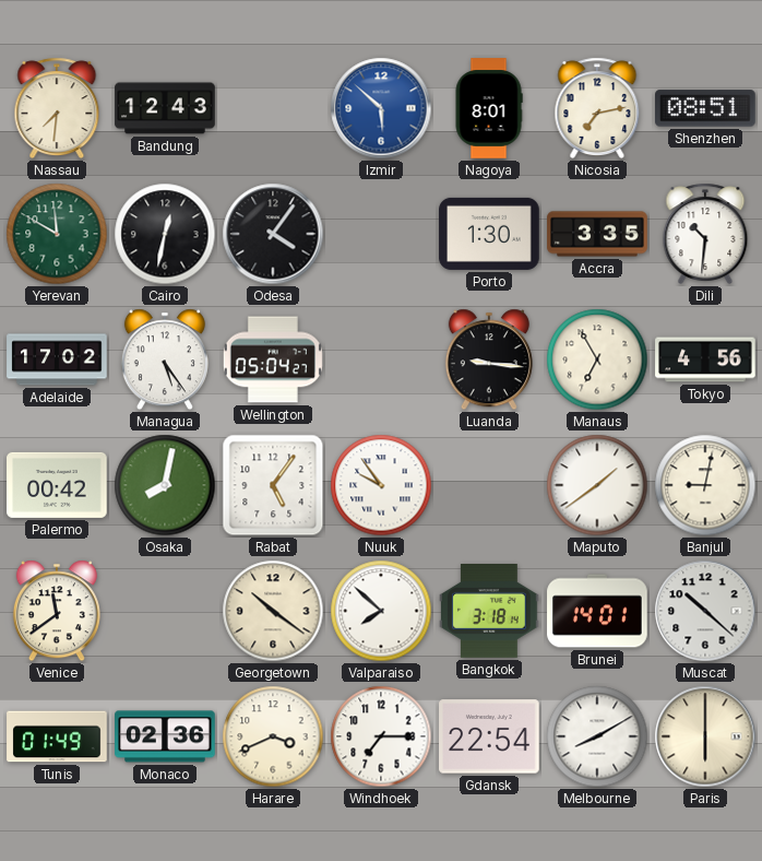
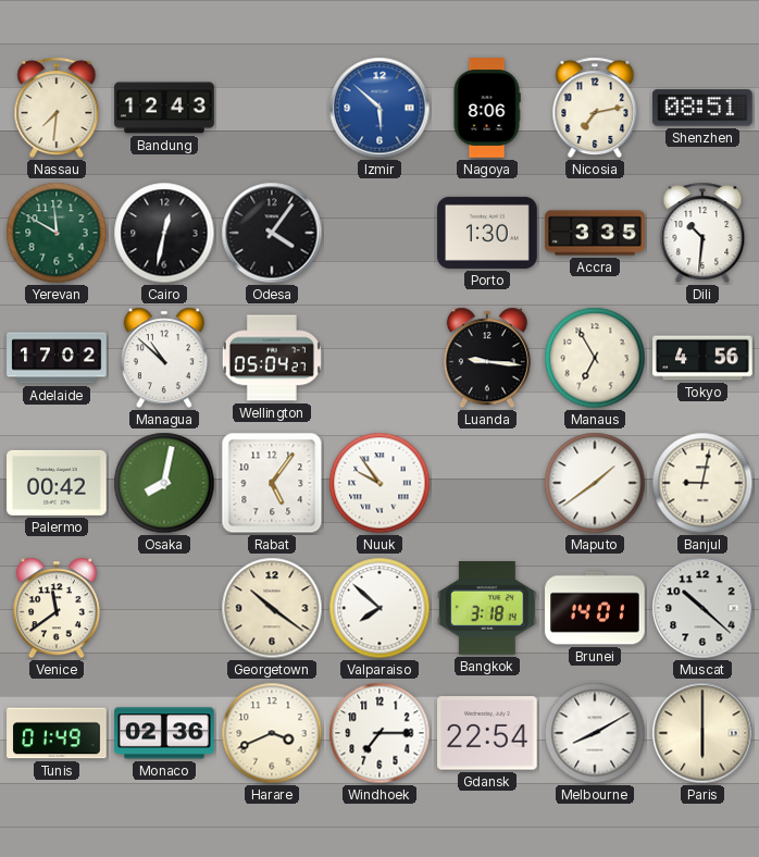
Nagoya: 8:01 -> 8:06 (487, 108)
Managua: 5:24 -> 10:52 (164, 358)
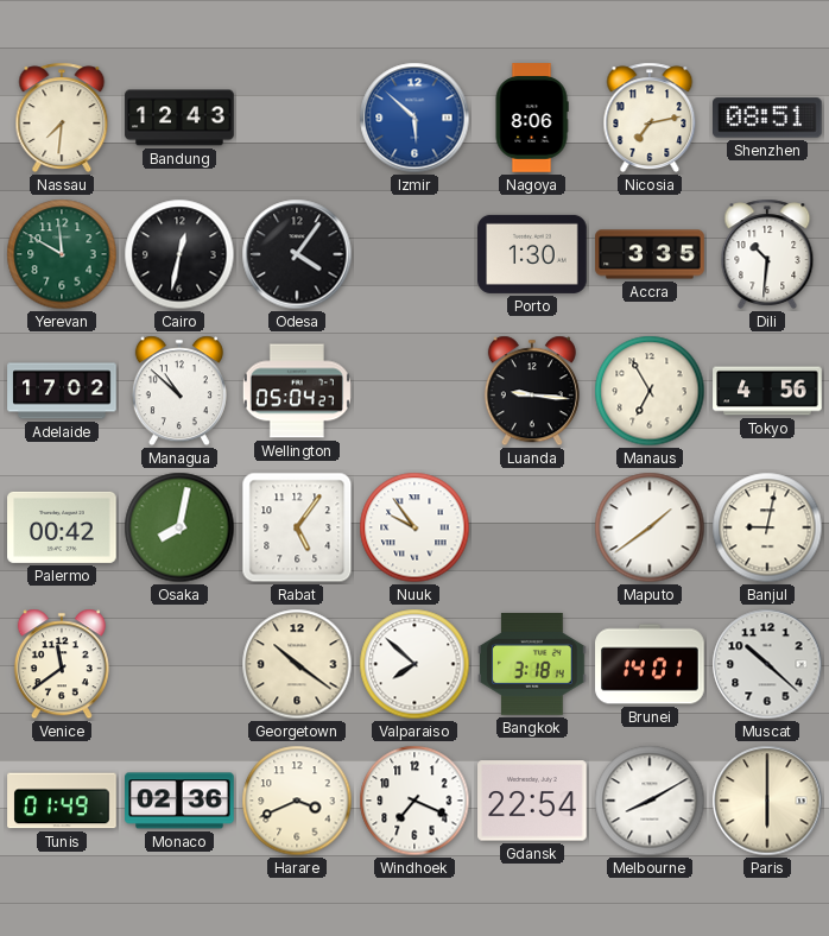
Windhoek: 7:15 -> 7:19 (414, 801)
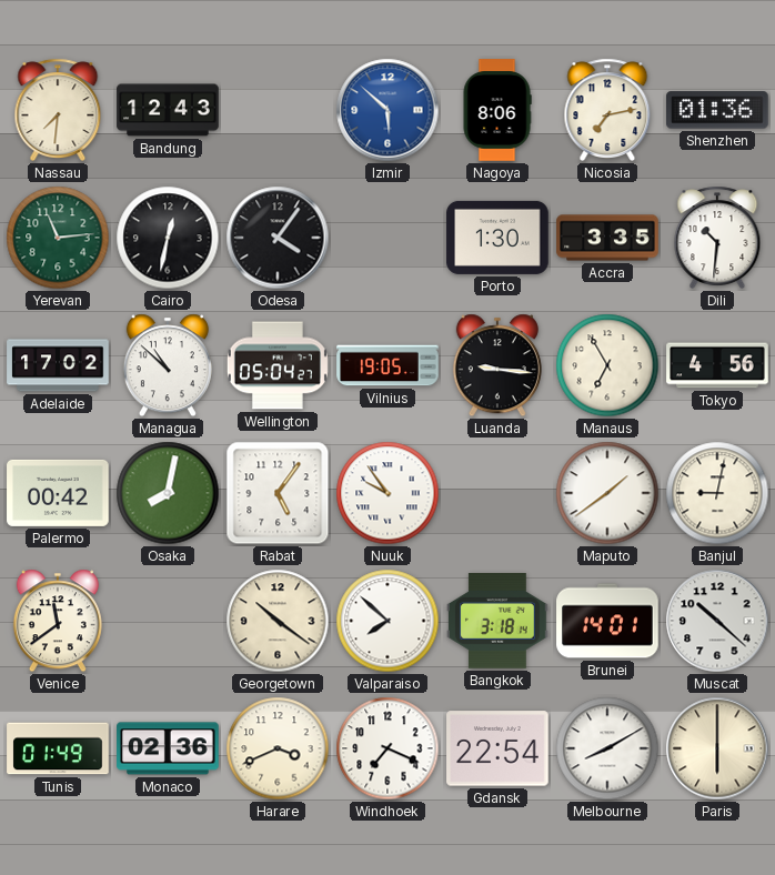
Shenzhen: 08:51 -> 01:36 (718, 110)
Yerevan: 11:50 -> 11:14 (58, 238)
Vilnius: none -> 19:05 (387, 365)
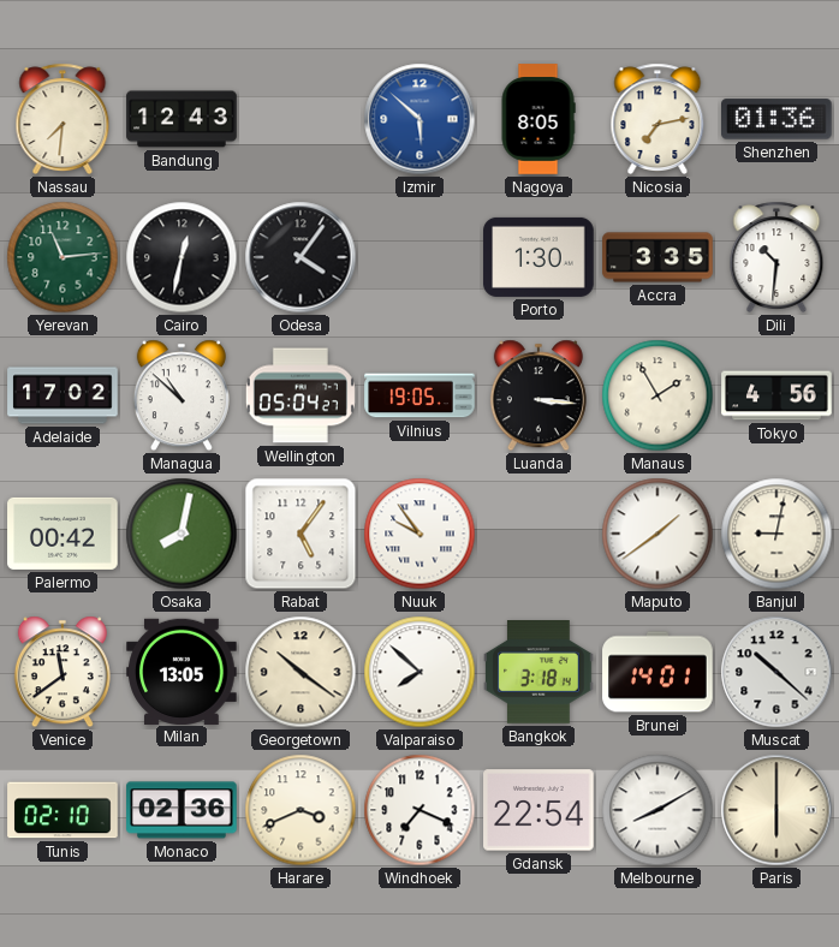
Nagoya: 8:06 -> 8:05 (538, 119)
Luanda: 9:16 -> 3:16 (538, 395)
Manaus: 6:55 -> 1:55 (657, 395)
Milan: none -> 13:05 (182, 671)
Tunis: 01:49 -> 02:10 (63, 810)
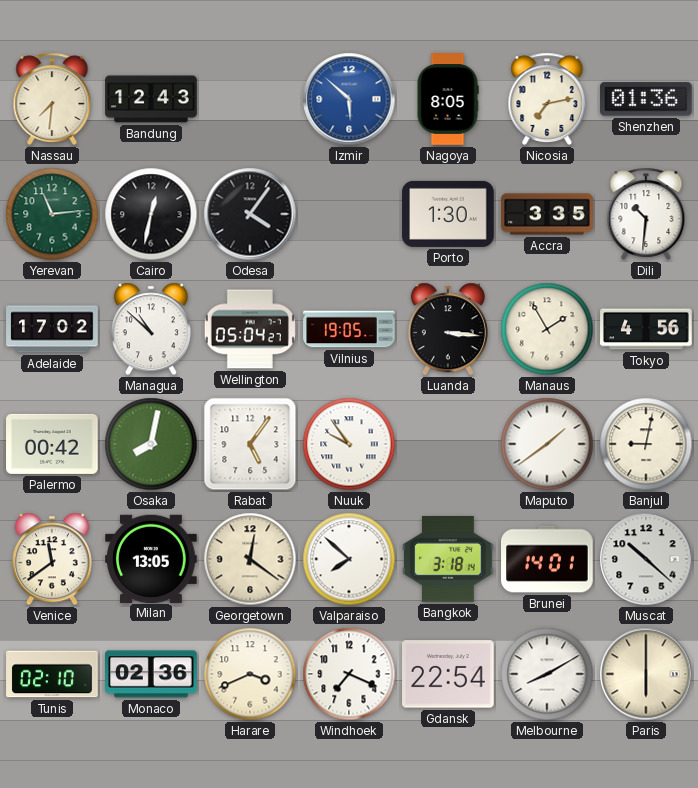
Georgetown: 10:21 -> 12:21 (250, 559)
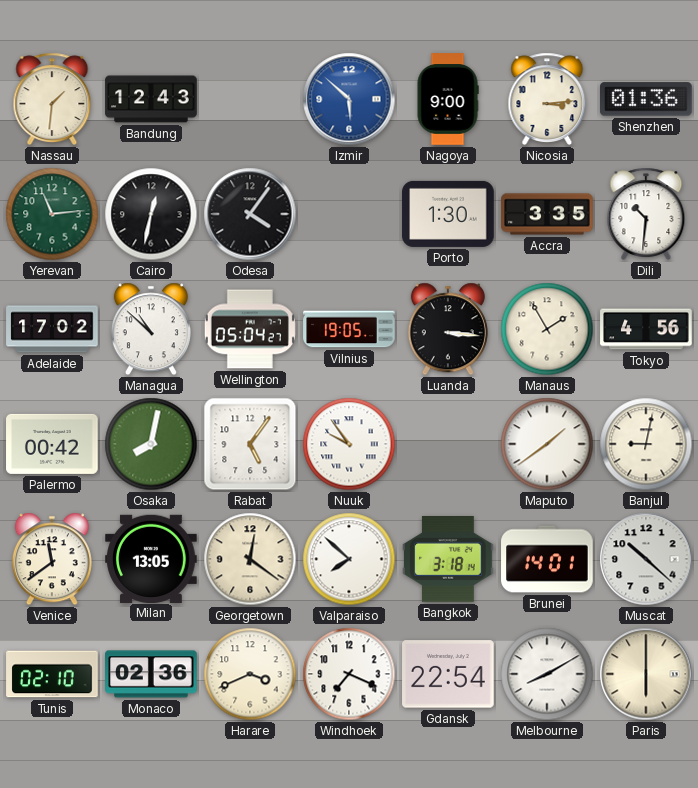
Nassau: 7:31 -> 1:31 (52, 99)
Nagoya: 8:05 -> 9:00 (448, 99)
Nicosia: 7:13 -> 3:14 (547, 99)
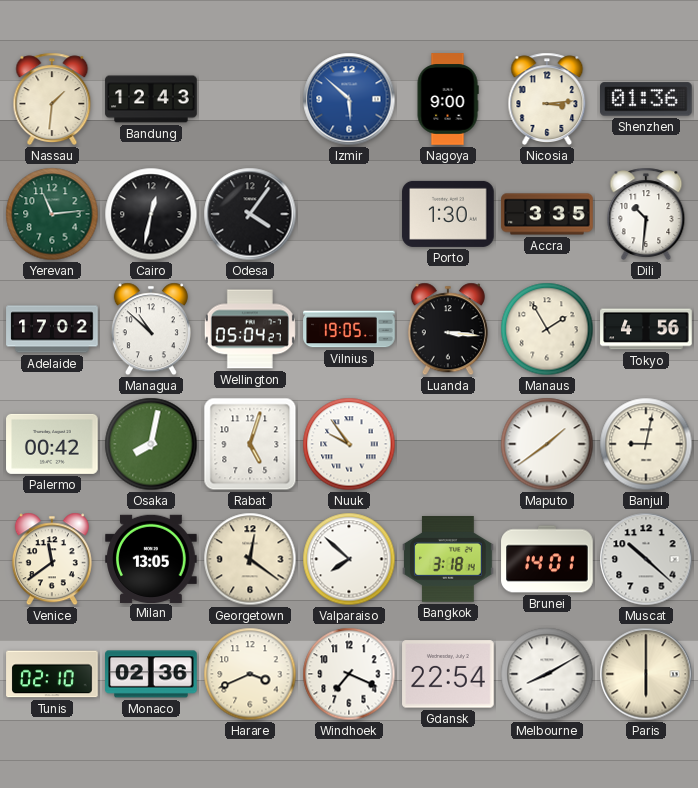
Rabat: 5:06 -> 5:03 (250, 444)
